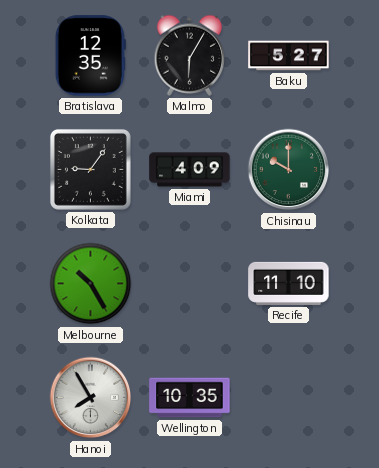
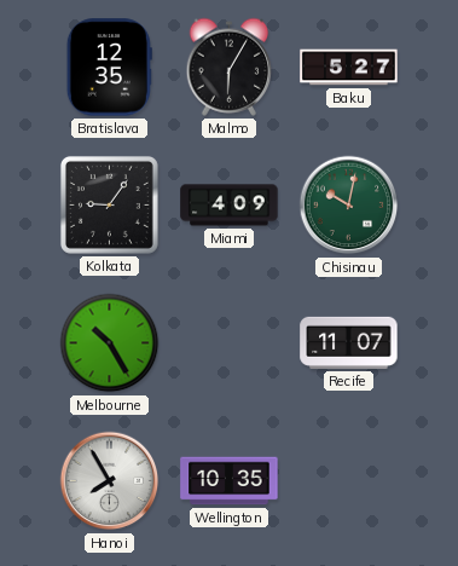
Chisinau: 10:00 -> 10:02 (349, 206)
Recife: 11:10 -> 11:07 (349, 342)
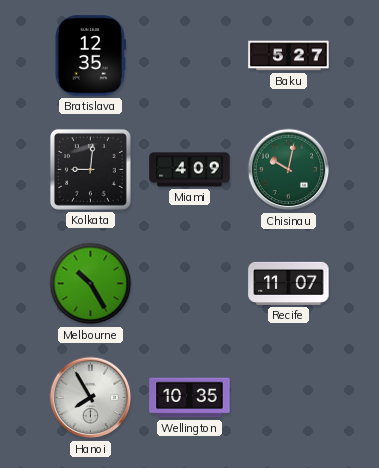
Malmo: 6:05 -> none (230, 67)
Kolkata: 9:06 -> 9:01 (90, 169)
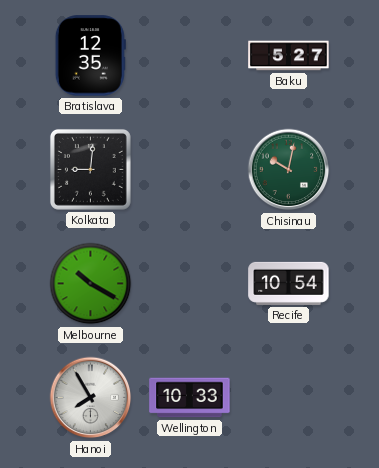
Miami: 4:09 -> none (190, 170)
Melbourne: 10:25 -> 10:20 (91, 284)
Recife: 11:07 -> 10:54 (289, 283)
Wellington: 10:35 -> 10:33 (190, 398)
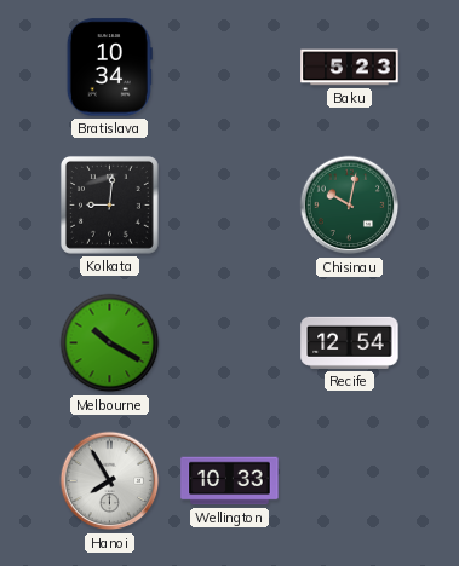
Bratislava: 12:35 -> 10:34 (109, 68)
Baku: 5:27 -> 5:23 (350, 68)
Recife: 10:54 -> 12:54 (350, 342)
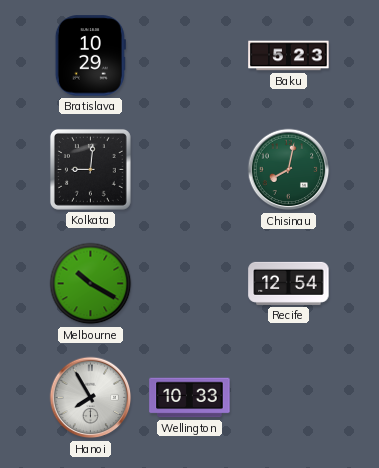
Bratislava: 10:34 -> 10:29 (90, 56)
Chisinau: 10:02 -> 8:02 (289, 170)
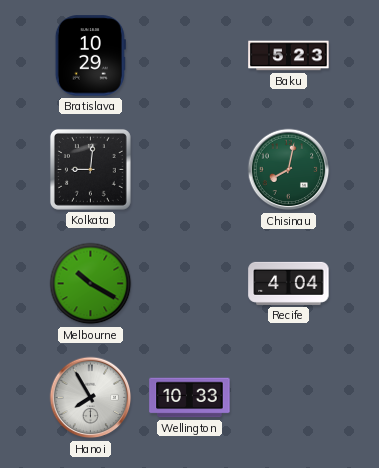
Recife: 12:54 -> 4:04 (289, 283)
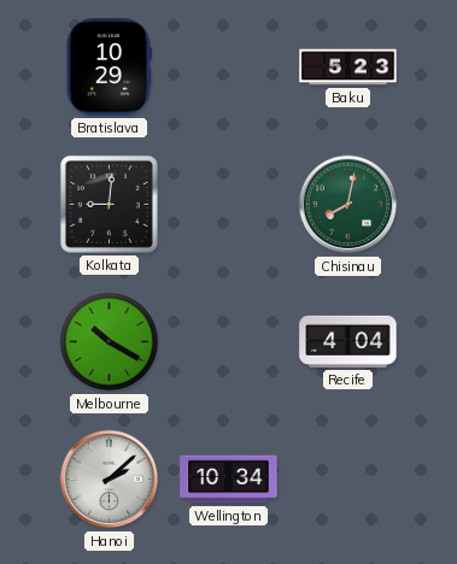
Hanoi: 7:55 -> 2:08 (110, 480)
Wellington: 10:33 -> 10:34 (229, 480)
